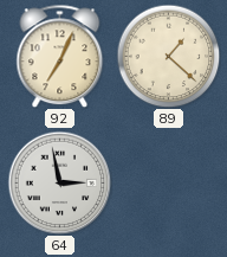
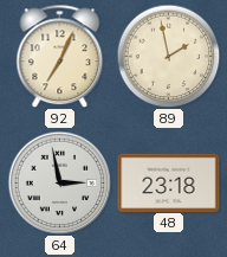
89: 1:22 -> 1:58 (168, 56)
48: none -> 23:18 (169, 182)
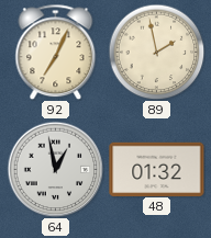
64: 2:58 -> 12:58 (55, 169)
48: 23:18 -> 01:32 (157, 169)
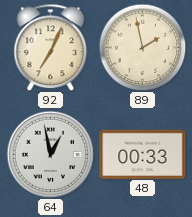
48: 01:32 -> 00:33 (143, 154)
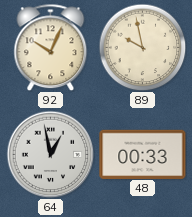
92: 7:04 -> 10:04 (51, 47)
89: 1:58 -> 9:58 (142, 47)
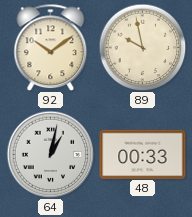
92: 10:04 -> 10:09 (51, 47)
64: 12:58 -> 1:02 (50, 154)
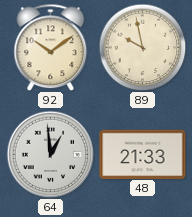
64: 1:02 -> 12:59 (50, 154)
48: 00:33 -> 21:33 (143, 154)
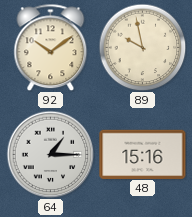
64: 12:59 -> 1:15 (50, 154)
48: 21:33 -> 15:16 (143, 154)
